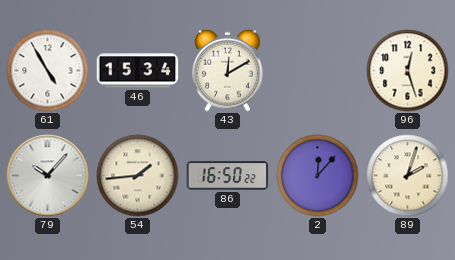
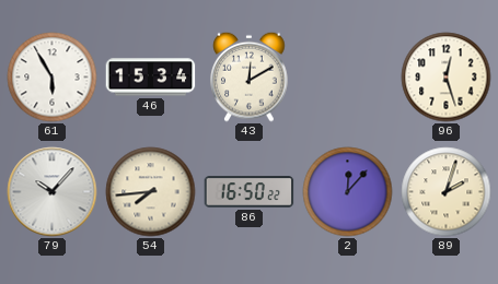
61: 4:55 -> 5:55 (53, 78)
54: 1:44 -> 7:44 (151, 192)
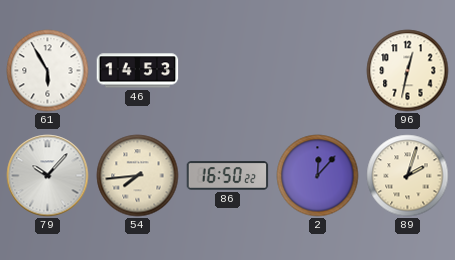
46: 15:34 -> 14:53 (138, 71)
43: 12:10 -> none (250, 76)
96: 12:27 -> 12:32 (408, 71)
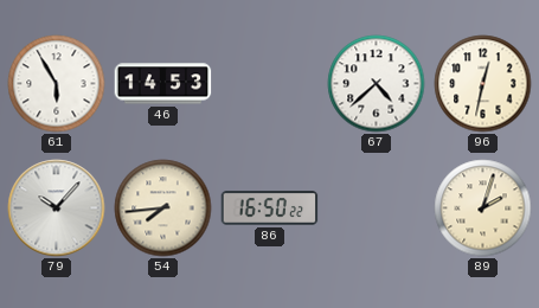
67: none -> 4:38 (377, 84)
2: 12:07 -> none (318, 176)
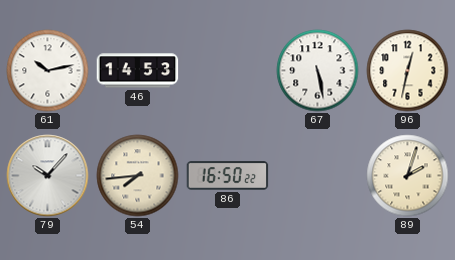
61: 5:55 -> 10:13 (48, 71)
67: 4:38 -> 5:28 (318, 71)
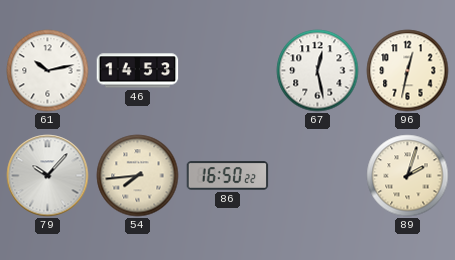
67: 5:28 -> 12:28 (318, 71)
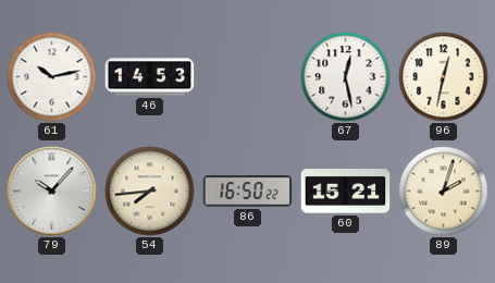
60: none -> 15:21 (346, 192)
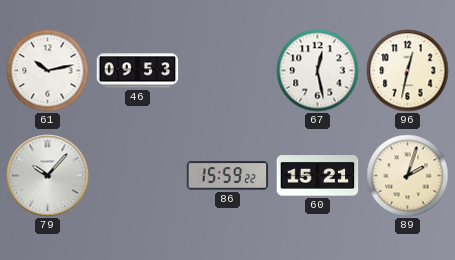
46: 14:53 -> 09:53 (138, 71)
54: 7:44 -> none (150, 192)
86: 16:50 -> 15:59 (228, 176)
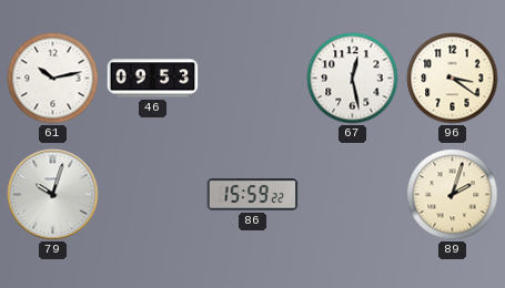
96: 12:32 -> 3:21 (453, 79)
79: 10:07 -> 10:03 (53, 195)
60: 15:21 -> none (318, 176)
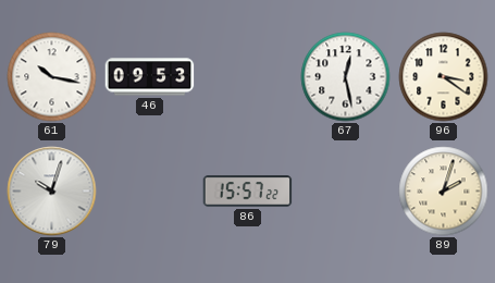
61: 10:13 -> 10:17 (52, 77)
86: 15:59 -> 15:57 (248, 192)
